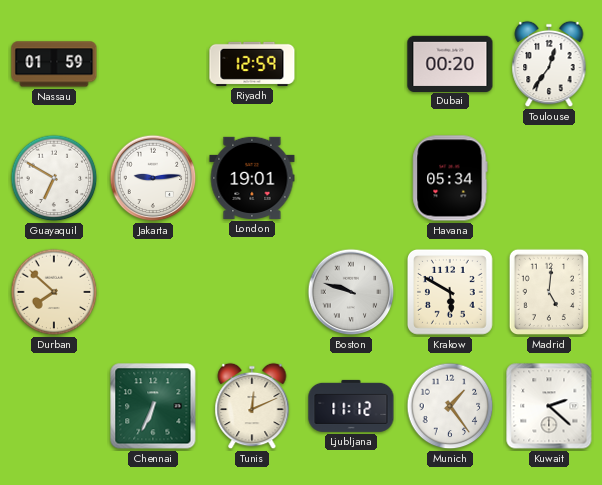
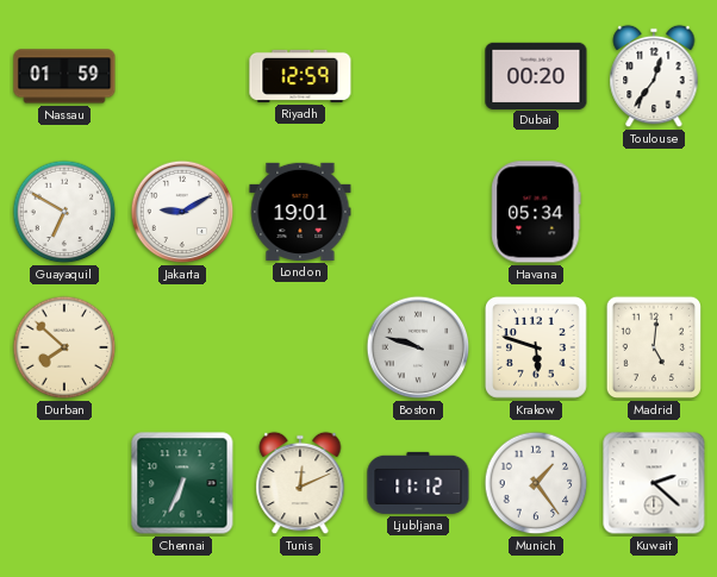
Jakarta: 9:14 -> 9:10 (182, 212)
Krakow: 5:50 -> 5:48 (536, 347)
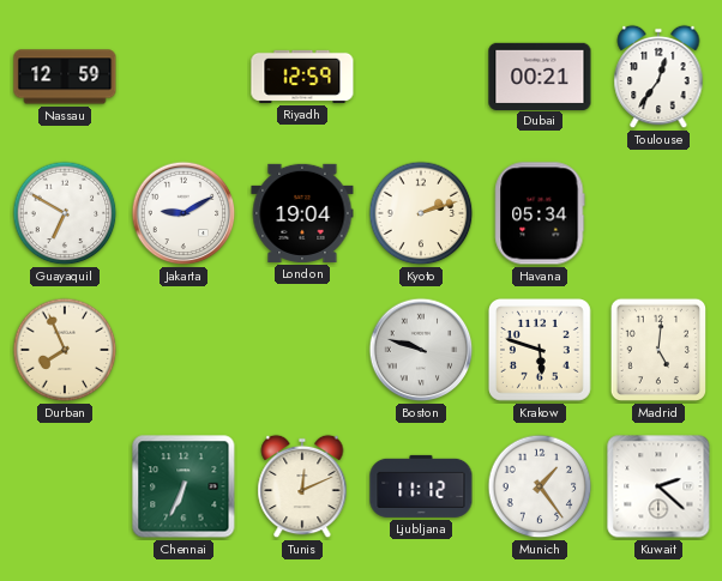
Nassau: 01:59 -> 12:59 (65, 77)
Dubai: 00:20 -> 00:21 (540, 75)
London: 19:01 -> 19:04 (302, 213)
Kyoto: none -> 2:12 (421, 213)
Durban: 7:52 -> 7:56 (65, 350)
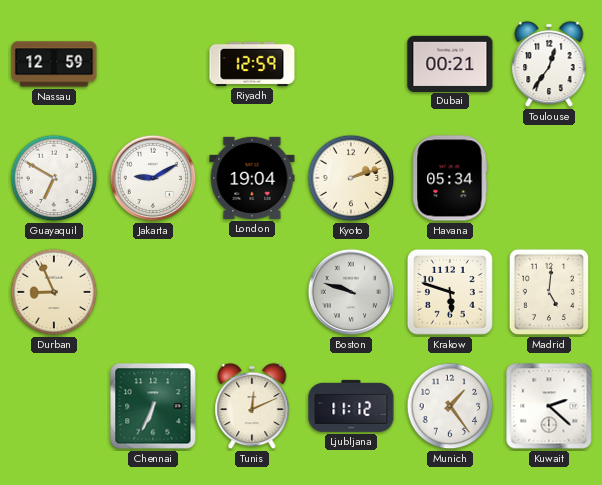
Durban: 7:56 -> 8:56 (54, 292)
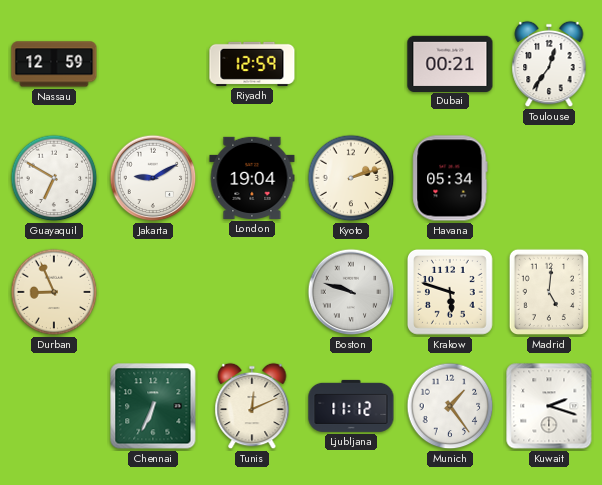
Kuwait: 2:22 -> 2:18 (549, 406)
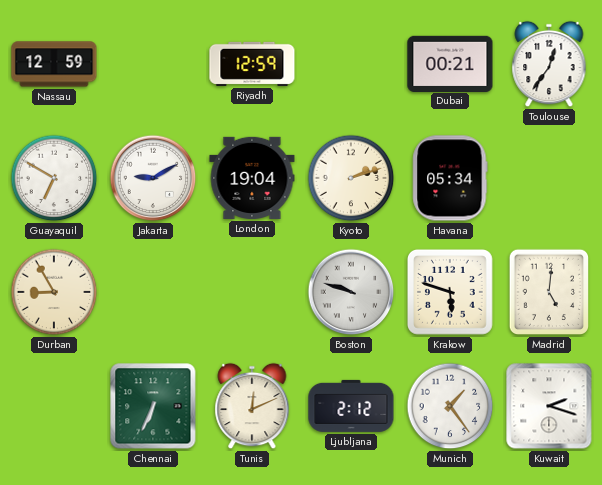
Durban: 8:56 -> 8:55 (54, 292)
Ljubljana: 11:12 -> 2:12 (351, 406)
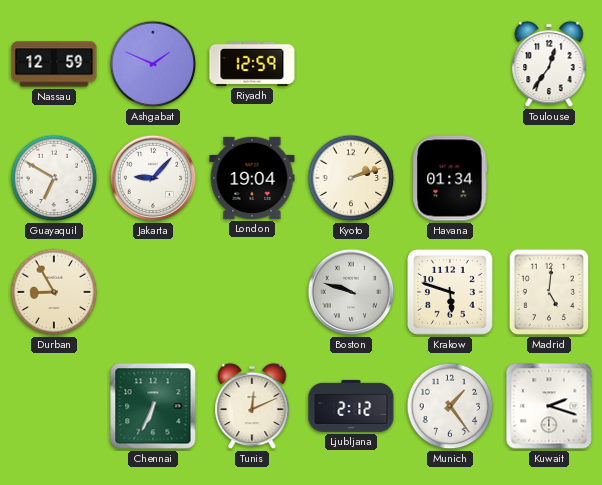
Ashgabat: none -> 1:49 (153, 64)
Dubai: 00:21 -> none (450, 63)
Jakarta: 9:10 -> 9:07 (153, 178)
Havana: 05:34 -> 01:34 (450, 178)
